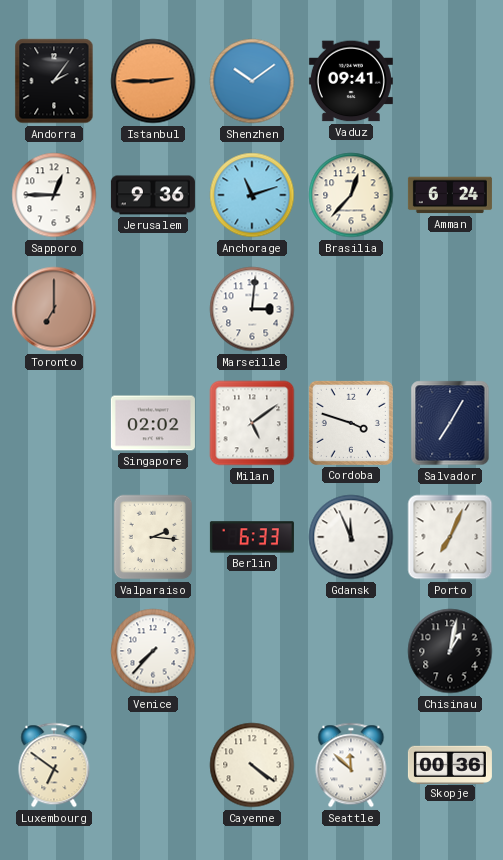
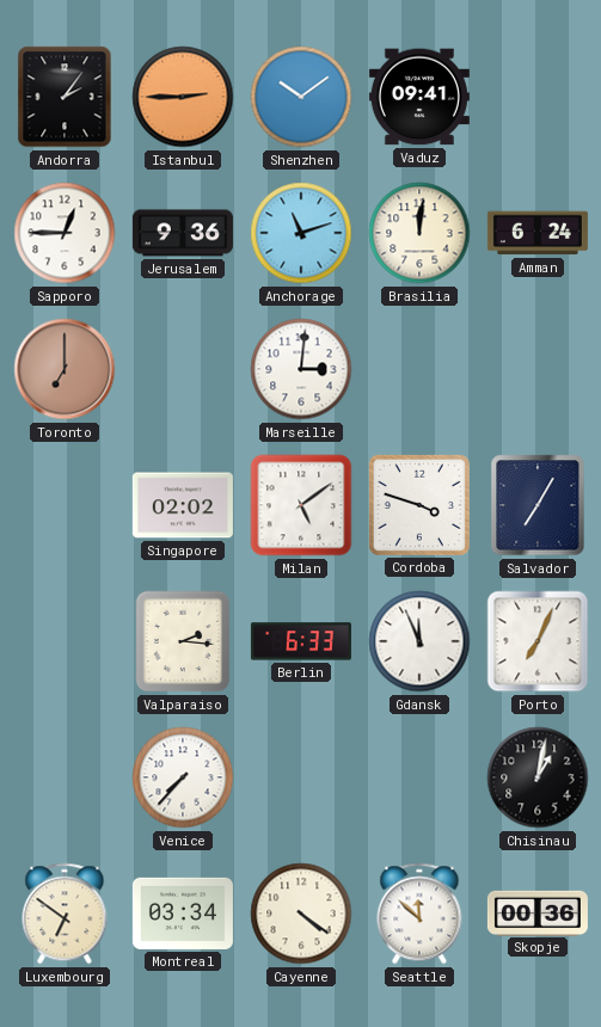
Brasilia: 12:37 -> 12:01 (419, 233)
Montreal: none -> 03:34 (183, 914)
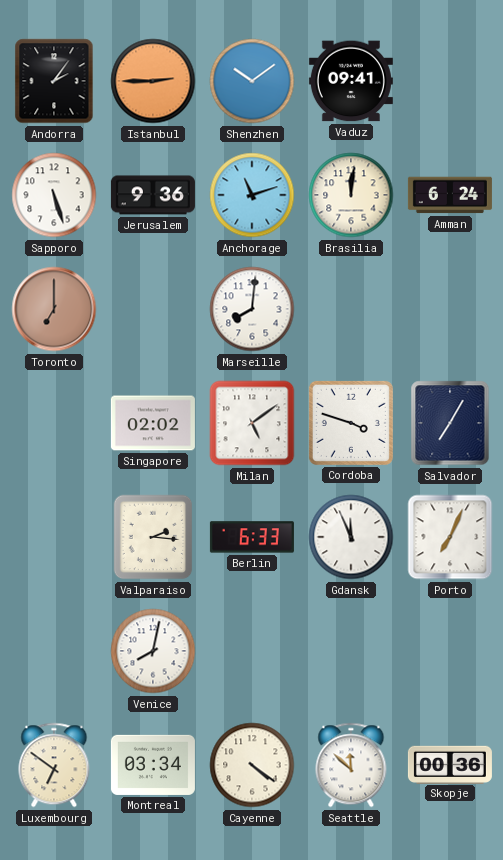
Sapporo: 12:45 -> 5:27 (54, 195)
Marseille: 3:01 -> 8:01 (252, 309)
Venice: 7:37 -> 8:02 (153, 651)
Chisinau: 1:02 -> none (538, 777)
